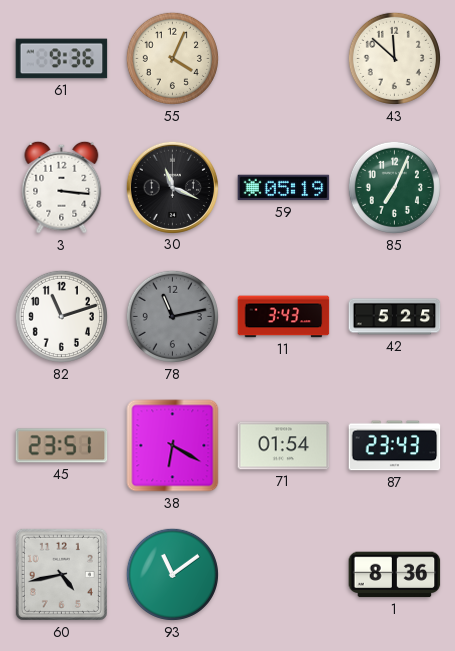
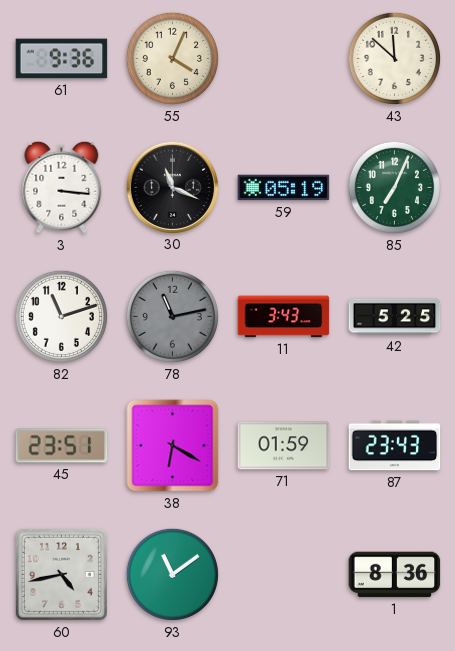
71: 01:54 -> 01:59 (284, 446)
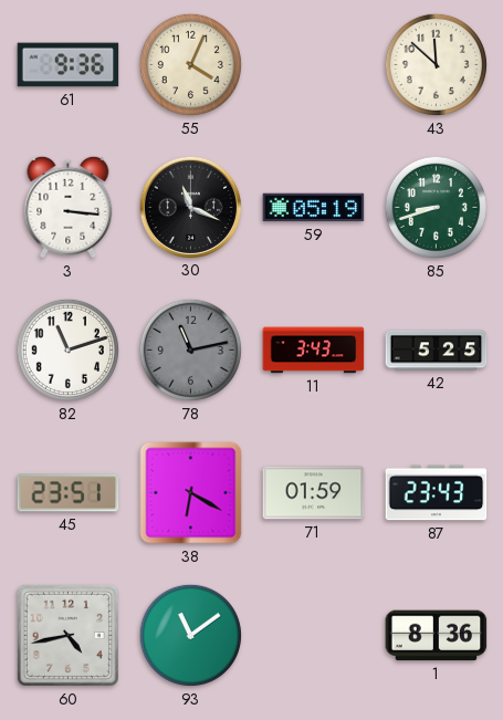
85: 7:04 -> 8:42 (436, 207)
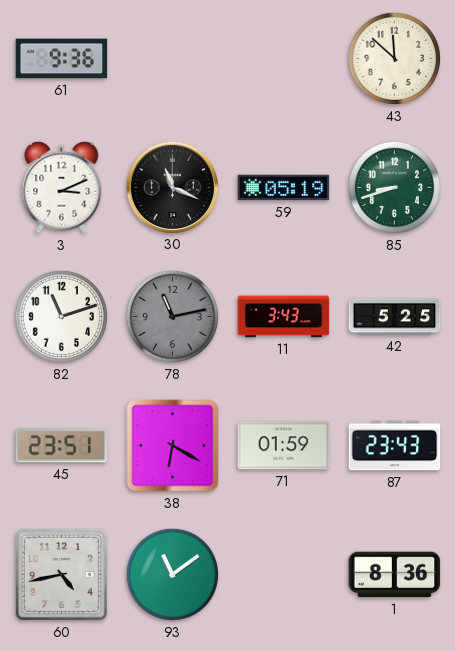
55: 4:04 -> none (190, 64)
3: 3:16 -> 3:11 (62, 187)
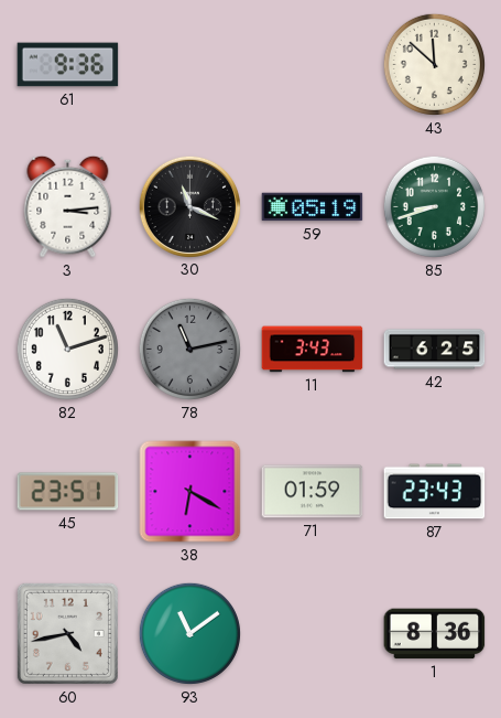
3: 3:11 -> 3:14 (68, 206)
42: 5:25 -> 6:25 (435, 350)
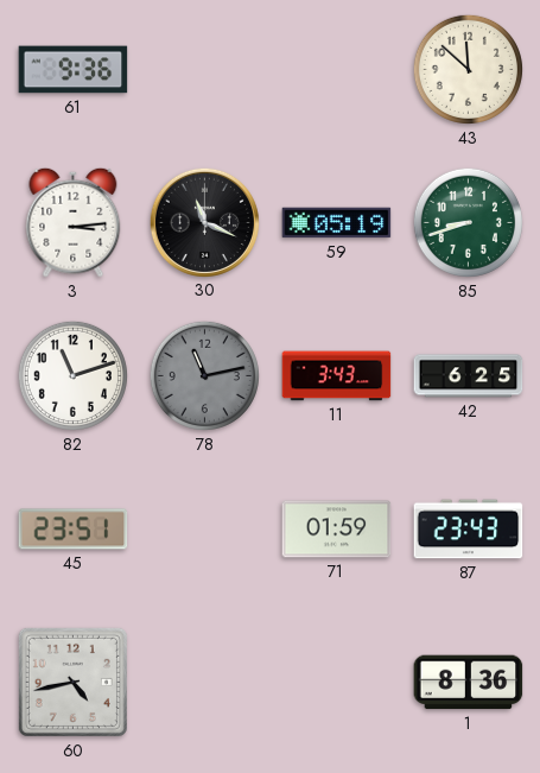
38: 6:20 -> none (190, 492)
93: 11:09 -> none (189, 633)
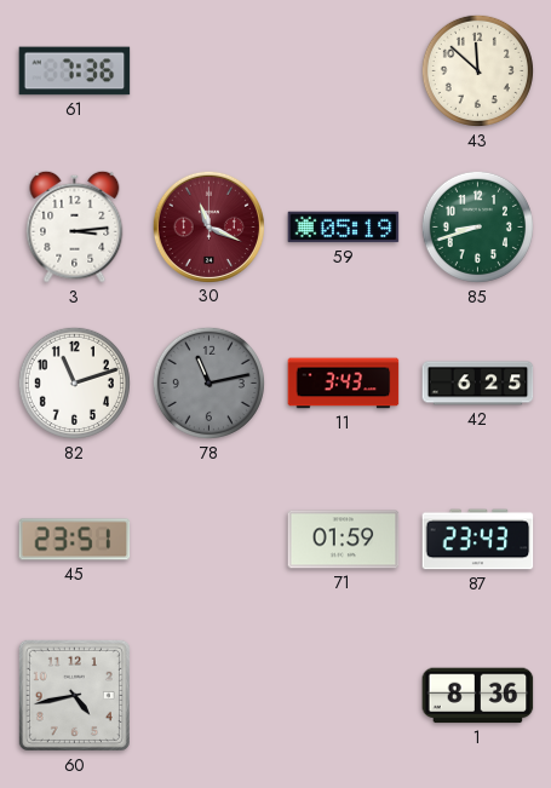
61: 9:36 -> 7:36 (75, 71)
30 dial: black -> burgundy (208, 226)
